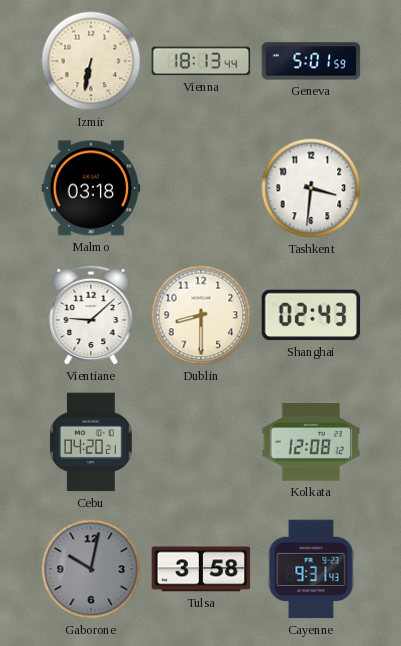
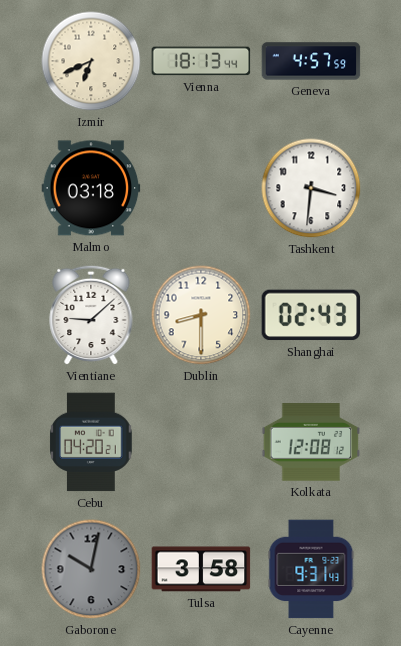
Izmir: 6:32 -> 6:41 (91, 61)
Geneva: 5:01 -> 4:57 (311, 61)
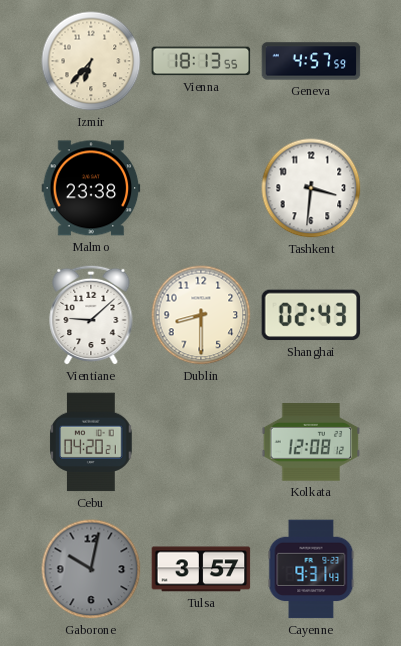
Izmir: 6:41 -> 6:37 (91, 61)
Vienna: 18:13:44 -> 18:13:55 (201, 61)
Malmo: 03:18 -> 23:38 (91, 188)
Tulsa: 3:58 -> 3:57 (201, 569)
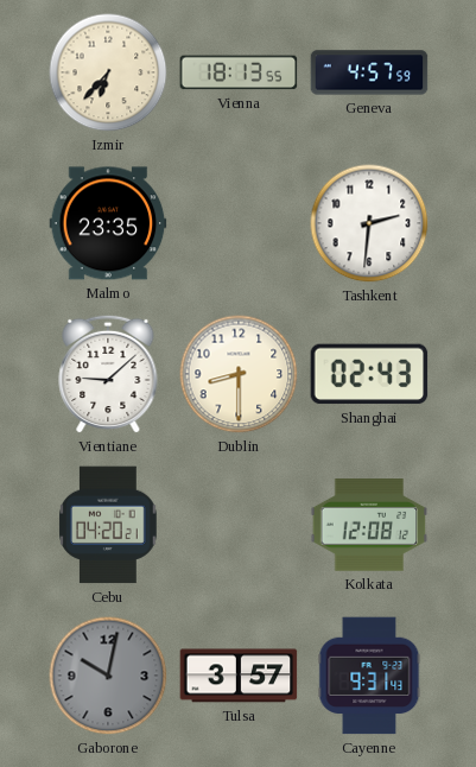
Malmo: 23:38 -> 23:35 (108, 223)
Tashkent: 3:31 -> 2:31 (369, 223)
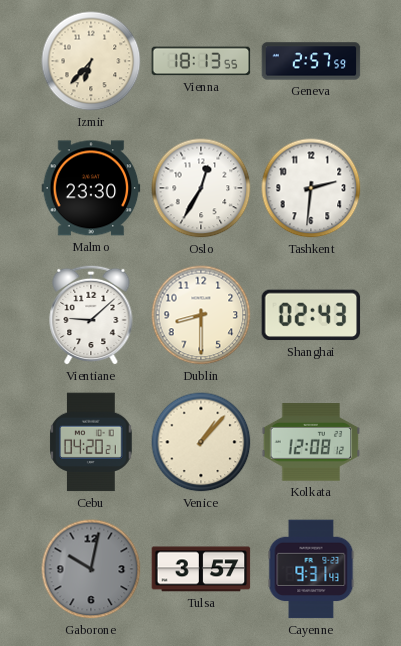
Geneva: 4:57 -> 2:57 (311, 61)
Malmo: 23:35 -> 23:30 (91, 188)
Oslo: none -> 12:35 (201, 188)
Venice: none -> 1:07 (201, 442)
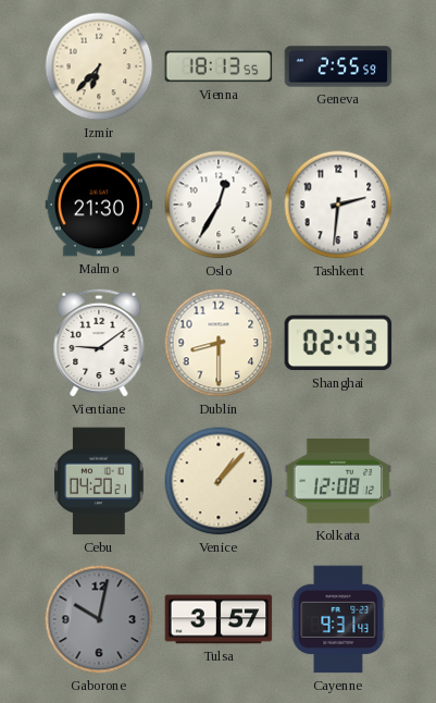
Geneva: 2:57 -> 2:55 (338, 66)
Malmo: 23:30 -> 21:30 (99, 205)
Vientiane: 9:08 -> 9:09 (99, 343)
